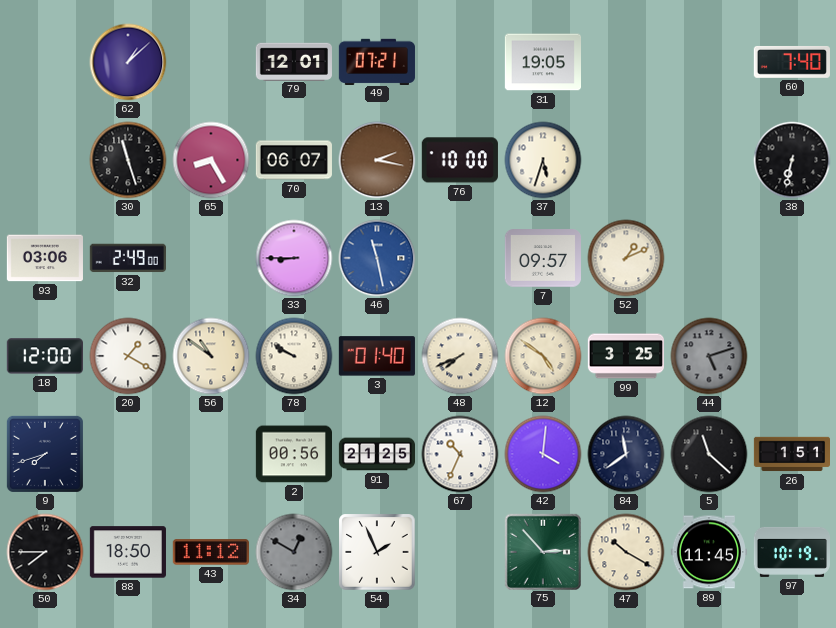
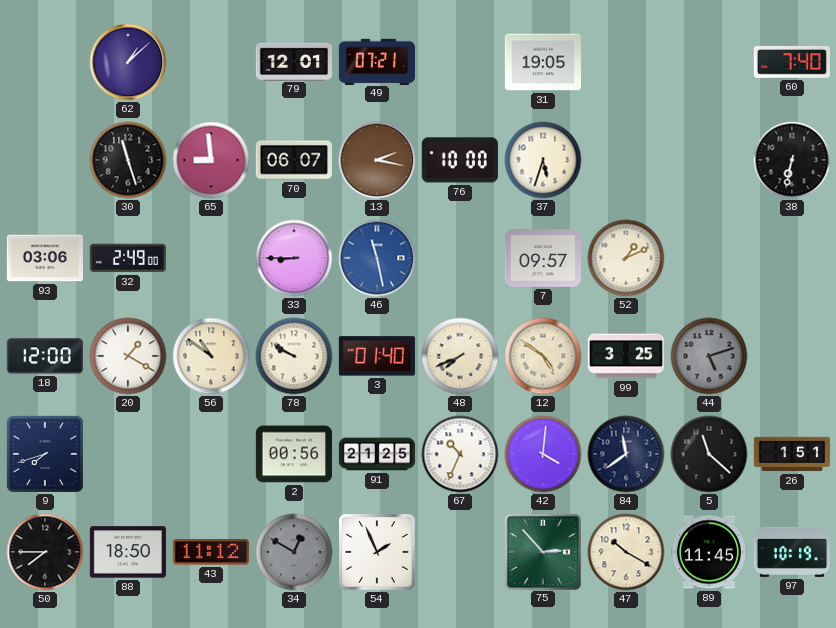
65: 8:25 -> 8:59 (211, 160)
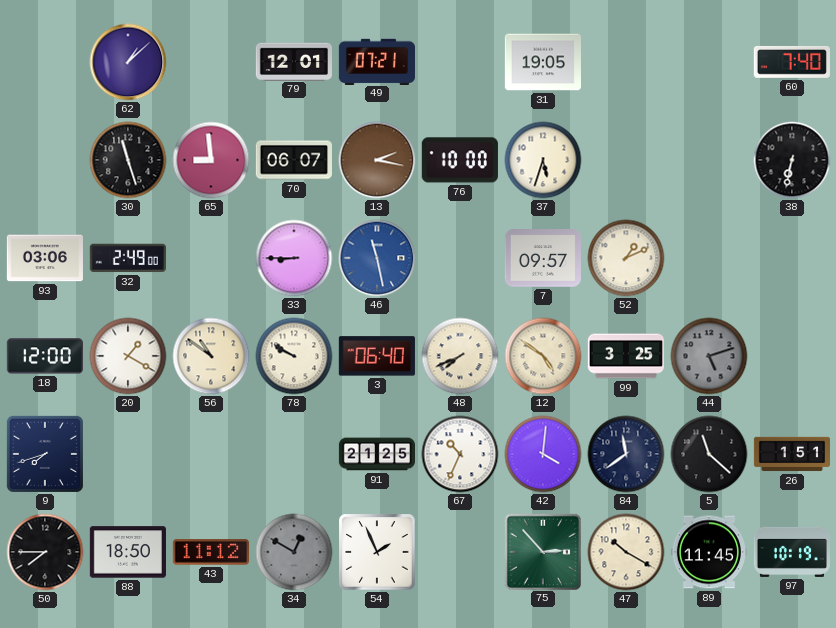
3: 01:40 -> 06:40 (377, 356)
2: 00:56 -> none (293, 454)
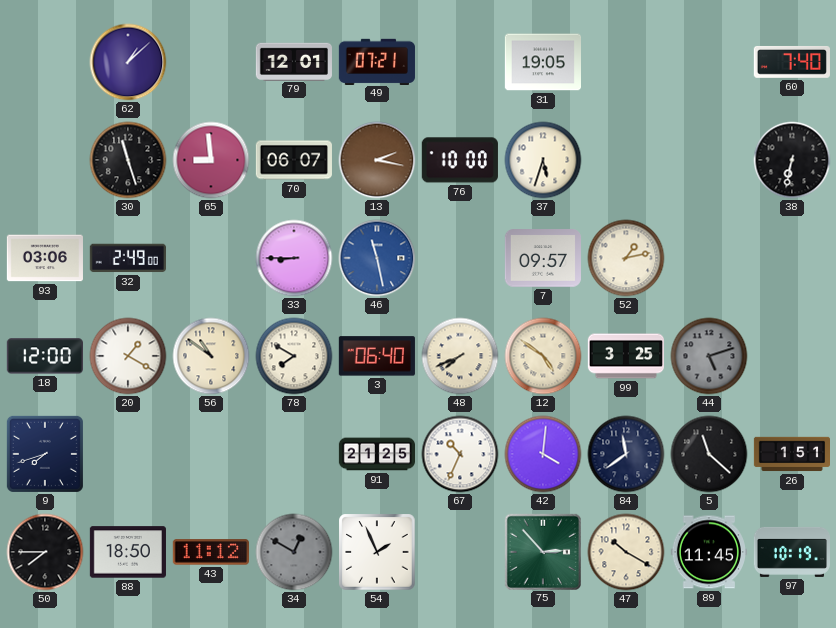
52: 1:11 -> 1:13 (626, 258)
78: 9:50 -> 7:50 (294, 356)
